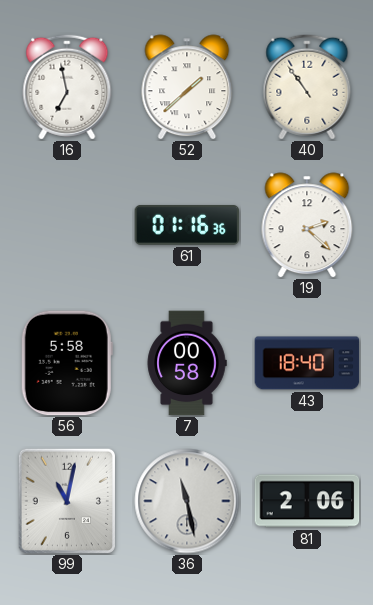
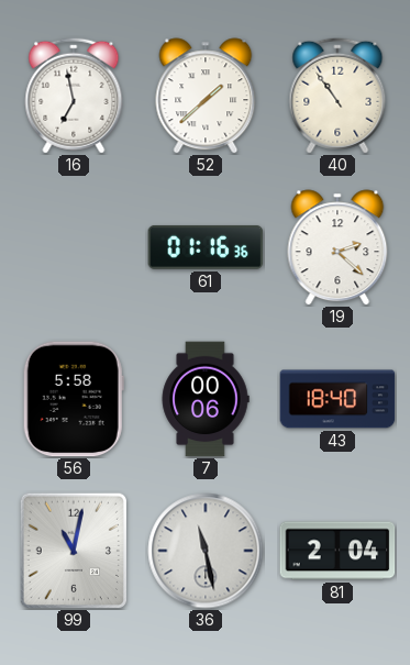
7: 00:58 -> 00:06 (206, 399)
81: 2:06 -> 2:04 (337, 551)
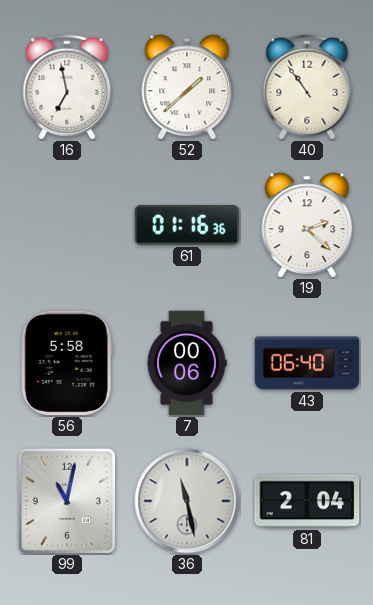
43: 18:40 -> 06:40 (307, 363)
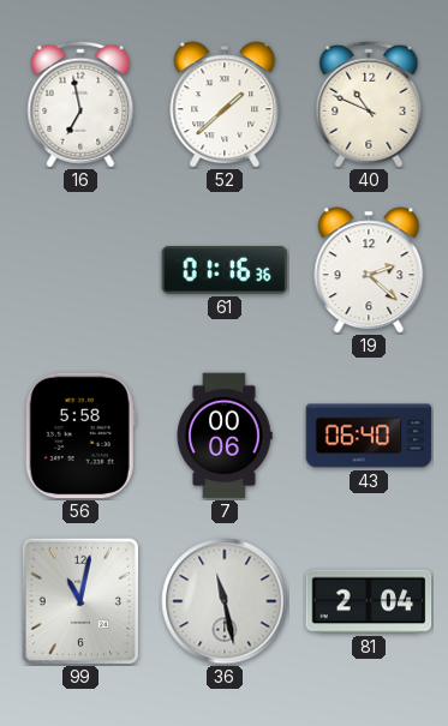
40: 10:54 -> 10:49 (369, 104)
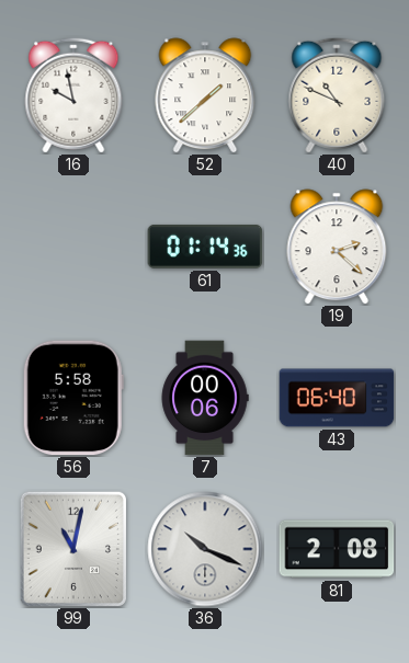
16: 6:58 -> 9:58 (73, 95)
61: 01:16 -> 01:14 (205, 247)
36: 11:28 -> 10:19 (205, 549)
81: 2:04 -> 2:08 (337, 549)
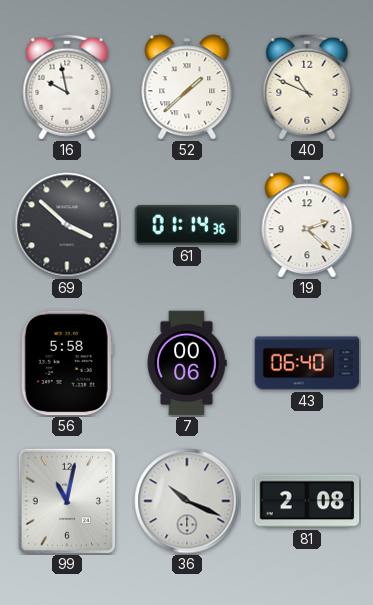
69: none -> 3:52 (67, 225)
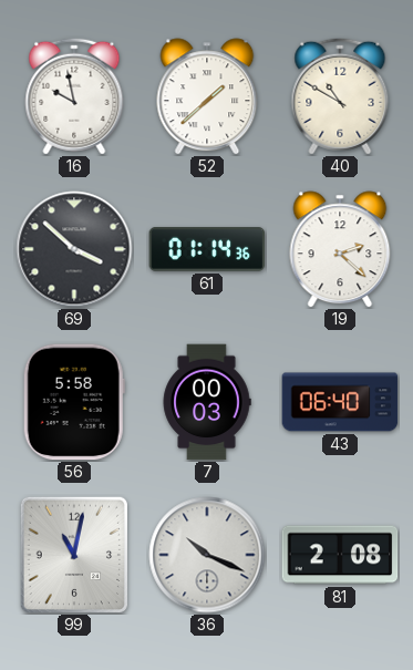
40: 10:49 -> 10:50 (340, 96)
7: 00:06 -> 00:03 (207, 402)
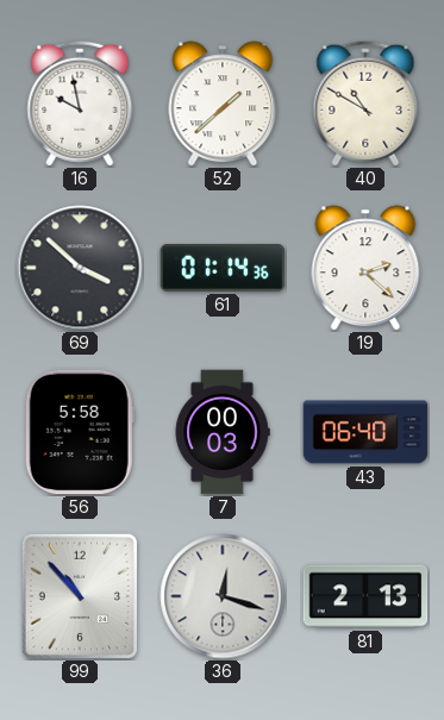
99: 11:02 -> 10:53 (79, 595)
36: 10:19 -> 12:18 (223, 596)
81: 2:08 -> 2:13 (365, 596)
